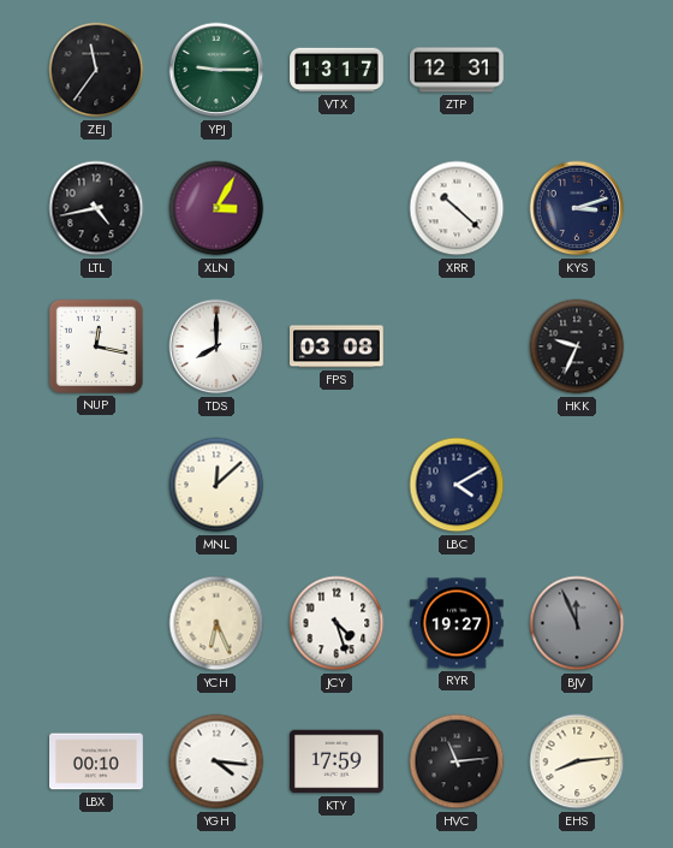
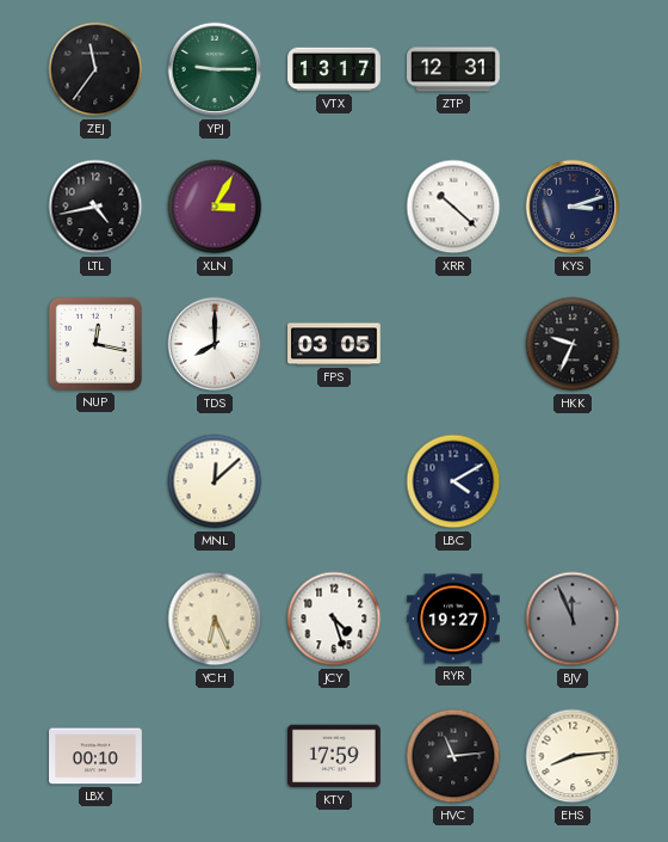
FPS: 03:08 -> 03:05 (335, 344)
YGH: 4:16 -> none (216, 761)
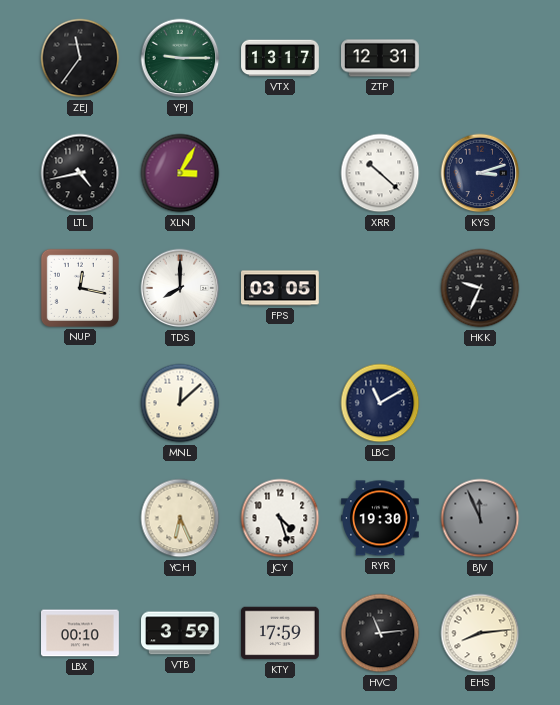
LBC: 4:10 -> 11:10 (380, 403)
RYR: 19:27 -> 19:30 (381, 518)
VTB: none -> 3:59 (181, 633)
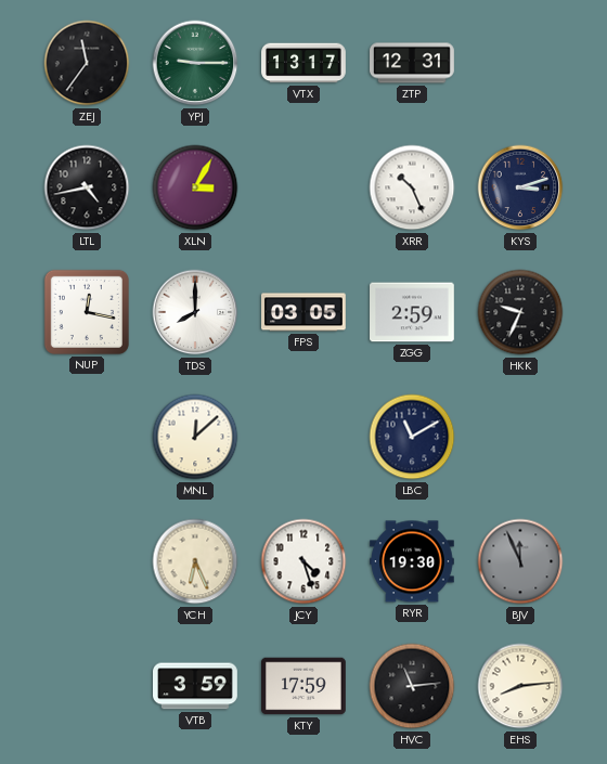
XRR: 10:22 -> 10:26 (412, 187)
ZGG: none -> 2:59 (413, 312)
LBX: 00:10 -> none (81, 633)
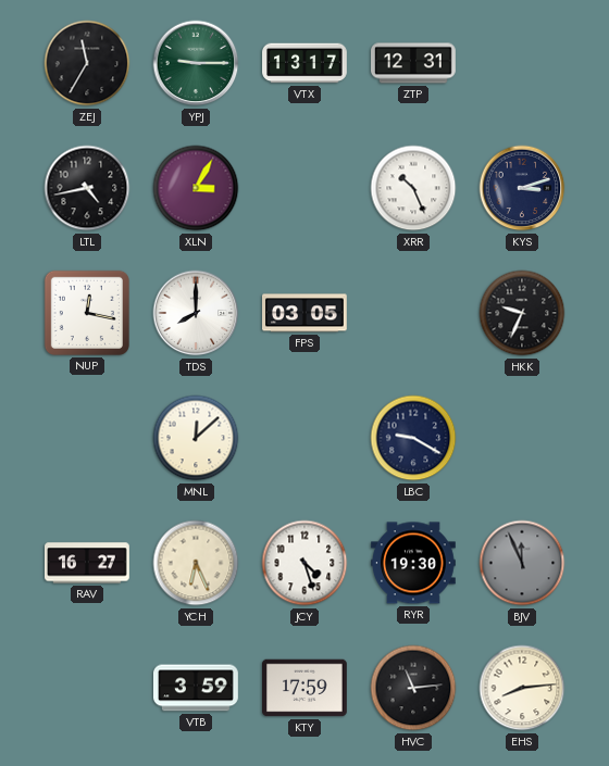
ZEJ: 11:36 -> 11:35 (87, 63)
ZGG: 2:59 -> none (413, 312)
LBC: 11:10 -> 9:20 (413, 438)
RAV: none -> 16:27 (87, 563)
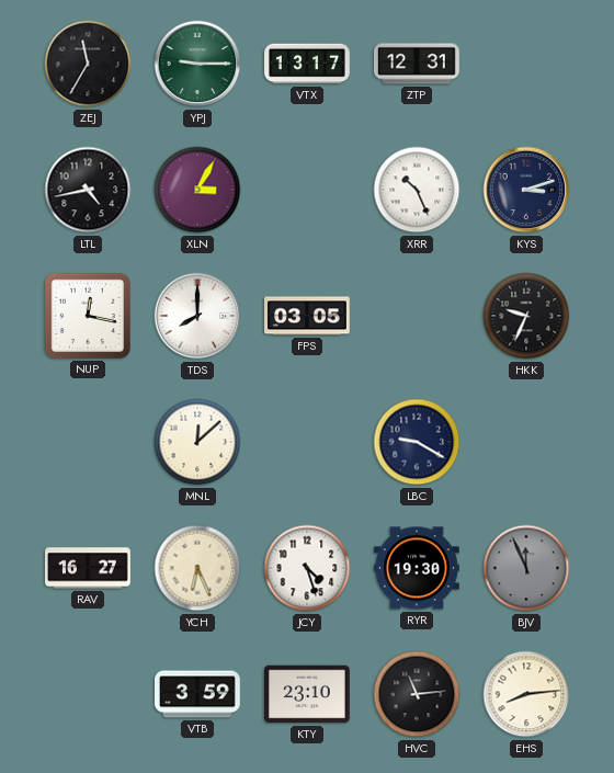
KTY: 17:59 -> 23:10 (308, 694)
